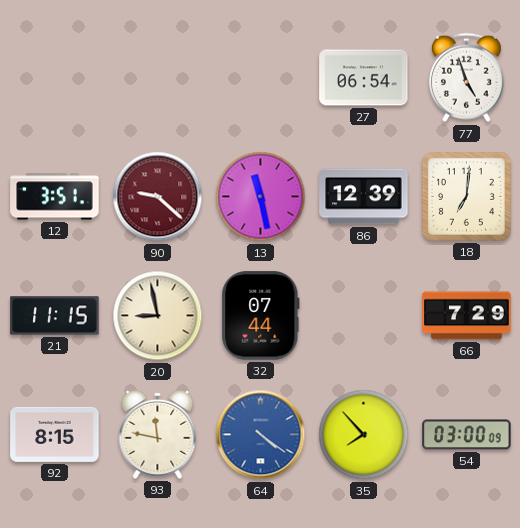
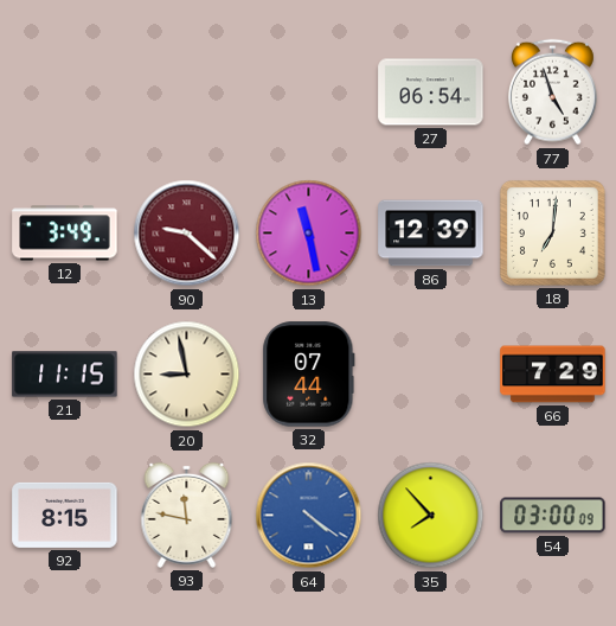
12: 3:51 -> 3:49 (65, 234)
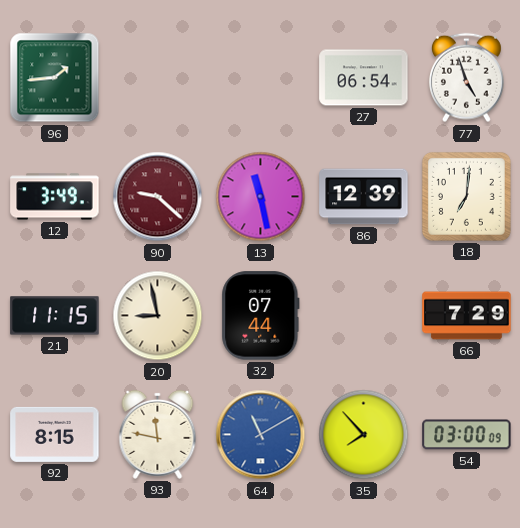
96: none -> 1:44 (55, 78)
64: 4:21 -> 11:10 (261, 435)
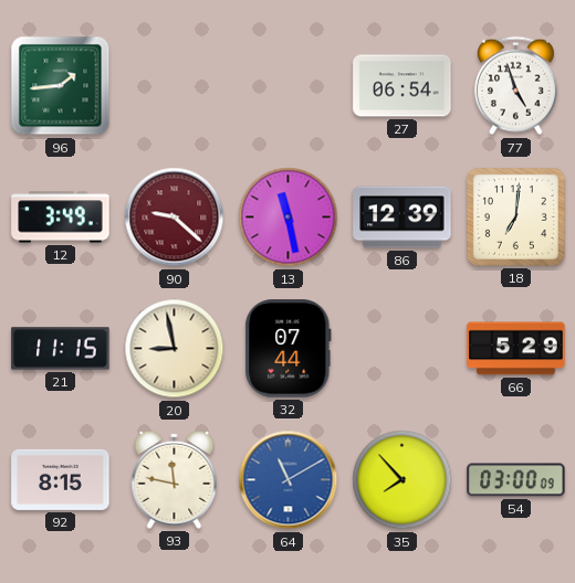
66: 7:29 -> 5:29 (516, 349)
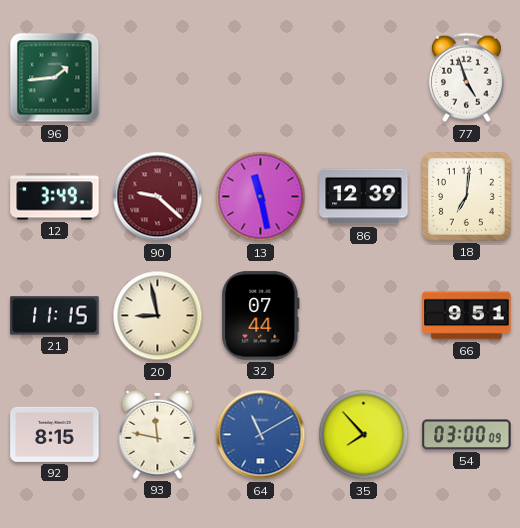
27: 06:54 -> none (402, 86)
66: 5:29 -> 9:51 (467, 316)
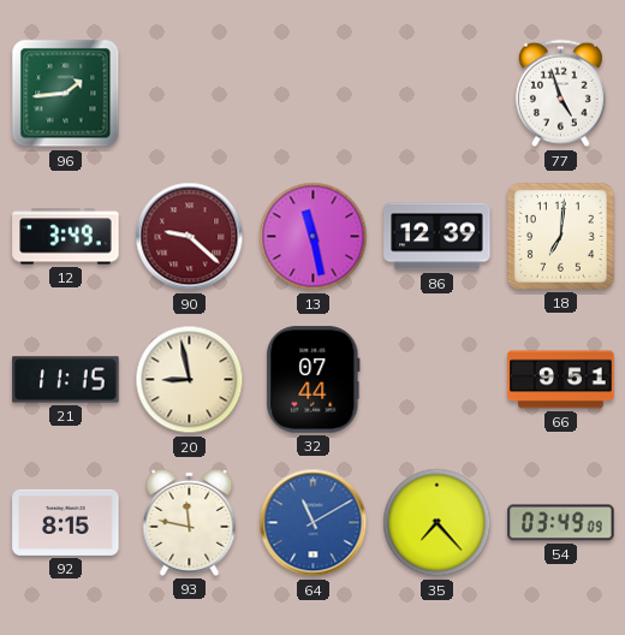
35: 7:53 -> 7:23 (437, 523)
54: 03:00 -> 03:49 (561, 523)
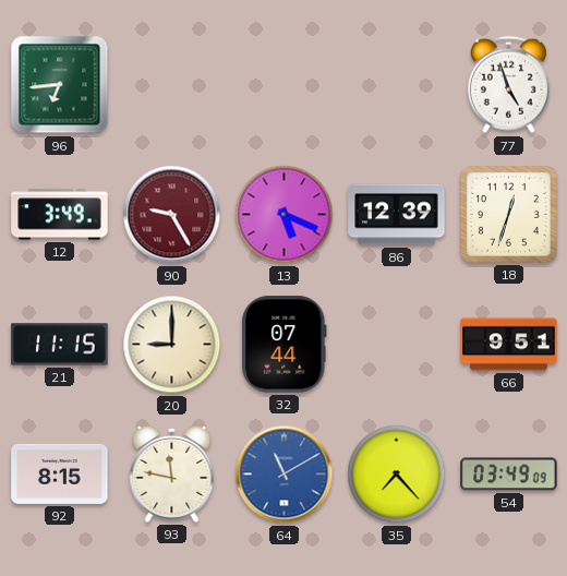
96: 1:44 -> 6:44 (60, 85)
90: 9:22 -> 9:25 (172, 215)
13: 11:28 -> 5:19 (285, 215)
18: 7:01 -> 12:33 (508, 214)
20: 8:58 -> 9:00 (172, 345)
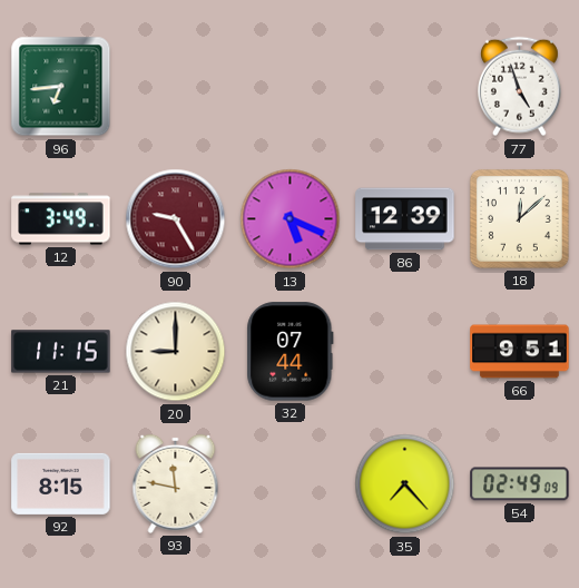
18: 12:33 -> 12:08 (519, 218)
64: 11:10 -> none (285, 475)
54: 03:49 -> 02:49 (520, 484)
